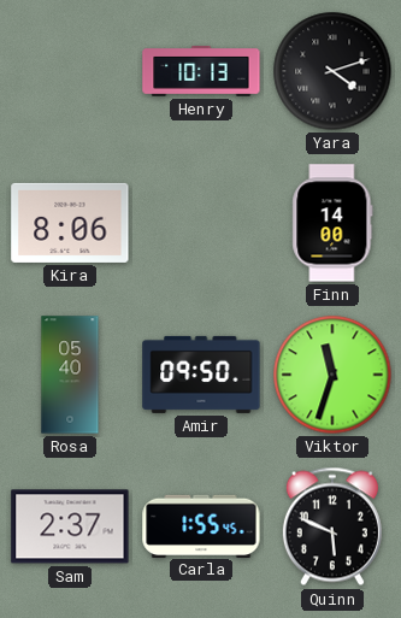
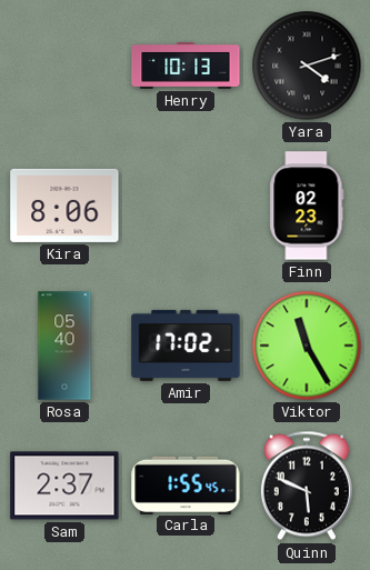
Finn: 14:00 -> 02:23 (307, 206)
Amir: 09:50 -> 17:02 (186, 346)
Viktor: 11:33 -> 11:25 (307, 346)
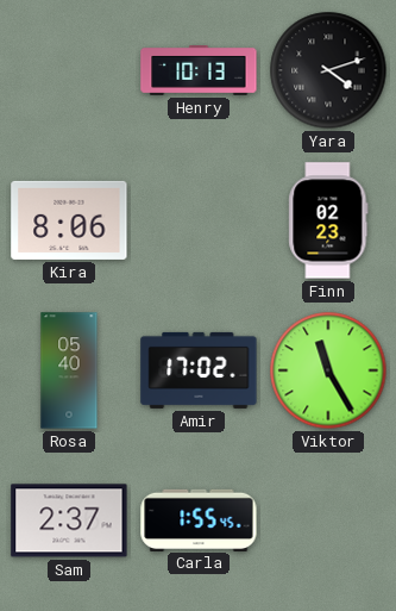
Quinn: 5:49 -> none (307, 486)
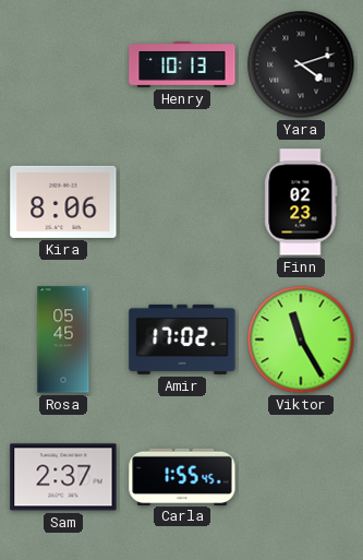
Rosa: 05:40 -> 05:45 (63, 339)
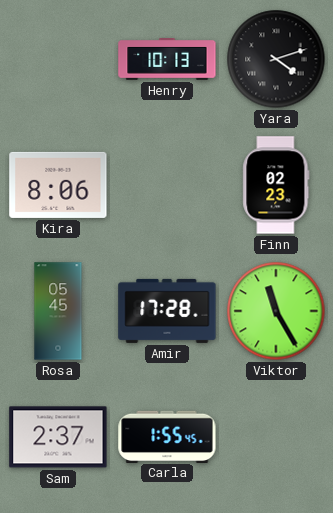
Amir: 17:02 -> 17:28 (167, 311)
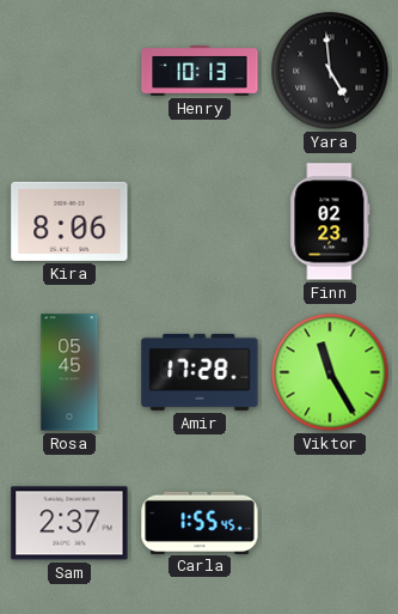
Yara: 4:12 -> 4:59 (330, 71)
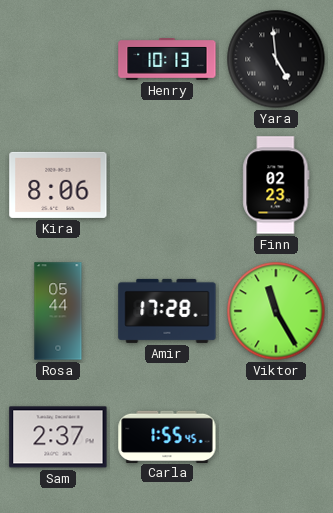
Rosa: 05:45 -> 05:44 (58, 311)
